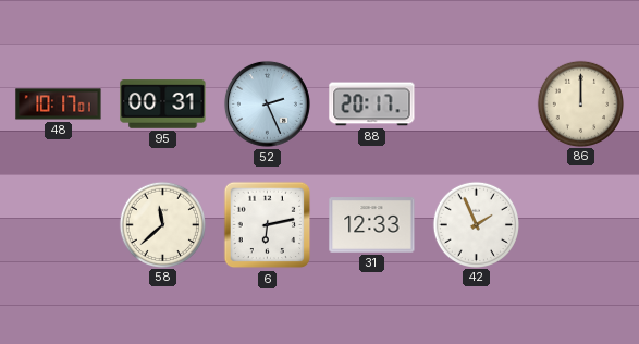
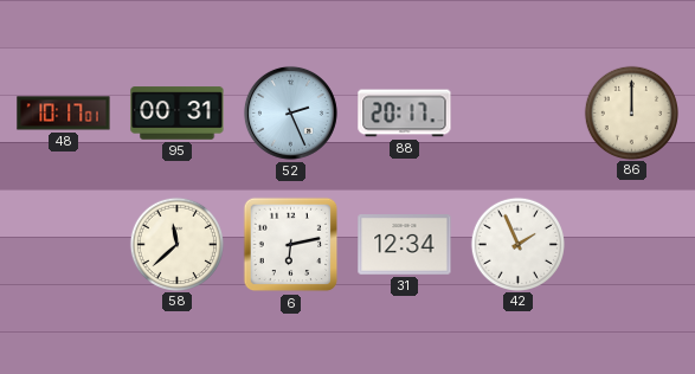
31: 12:33 -> 12:34 (405, 245)
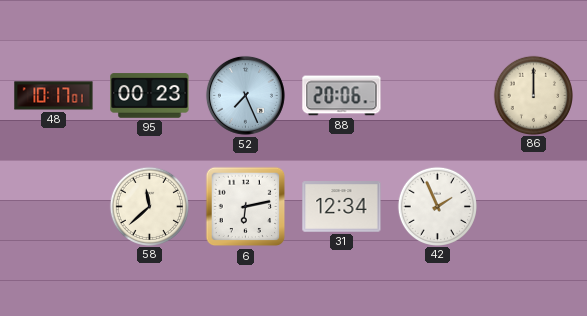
95: 00:31 -> 00:23 (150, 96)
52: 2:26 -> 7:26 (245, 95)
88: 20:17 -> 20:06 (342, 96)
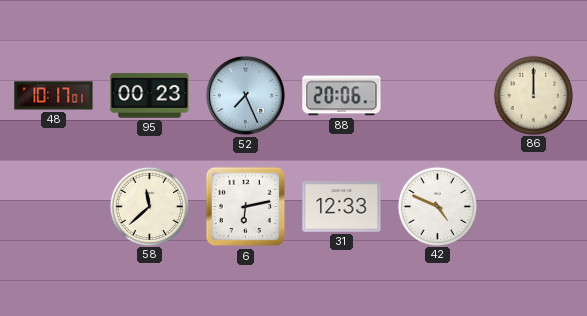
31: 12:34 -> 12:33 (342, 207)
42: 1:56 -> 4:49 (437, 206)
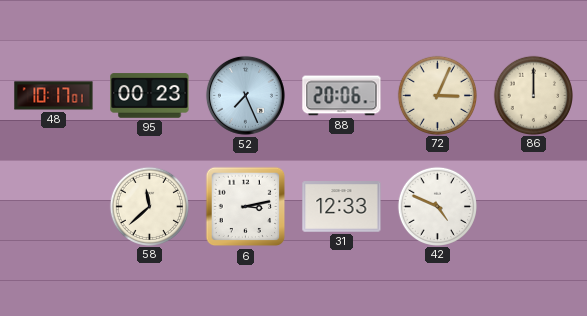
72: none -> 3:04 (437, 95)
6: 6:13 -> 3:13 (246, 207)
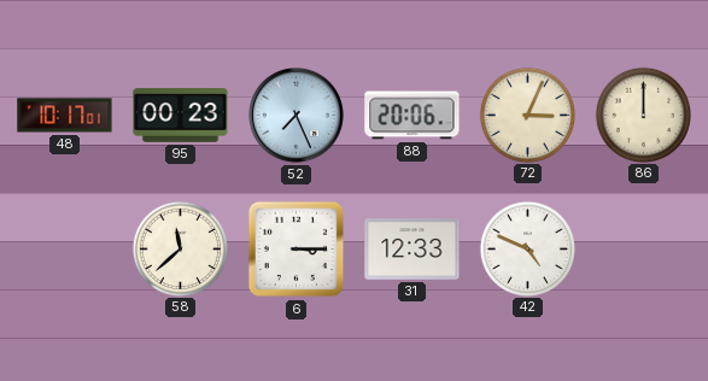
6: 3:13 -> 3:15 (297, 250)
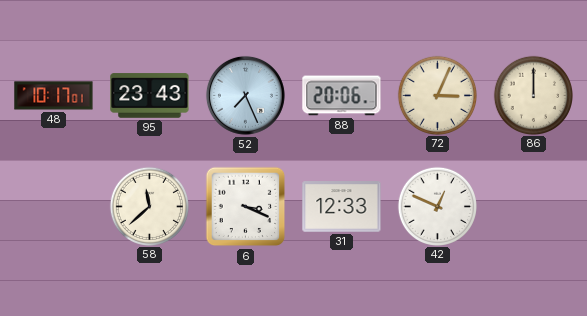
95: 00:23 -> 23:43 (150, 96)
6: 3:15 -> 3:19 (246, 207)
42: 4:49 -> 12:49 (437, 206)
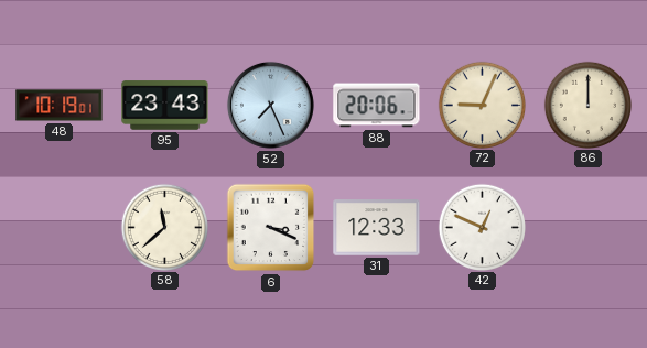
48: 10:17 -> 10:19 (60, 106)
72: 3:04 -> 9:04 (482, 105)
